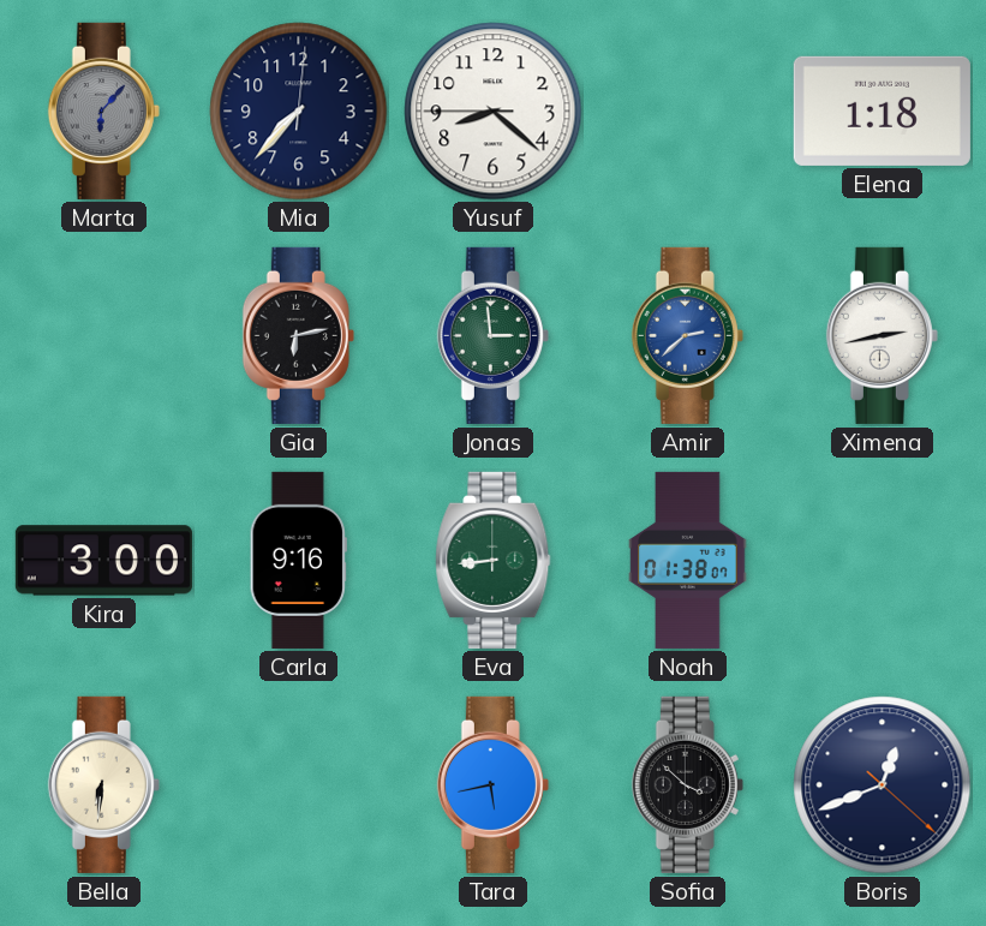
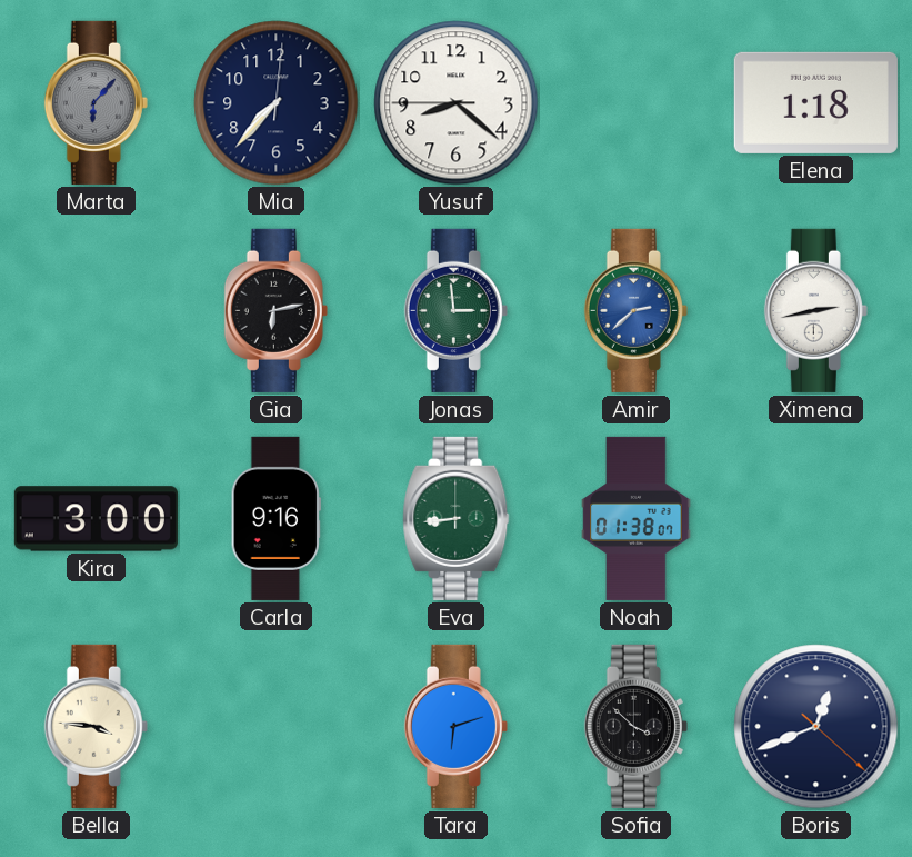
Bella: 6:31 -> 3:46 (96, 726)
Tara: 5:43 -> 6:12 (455, 726)
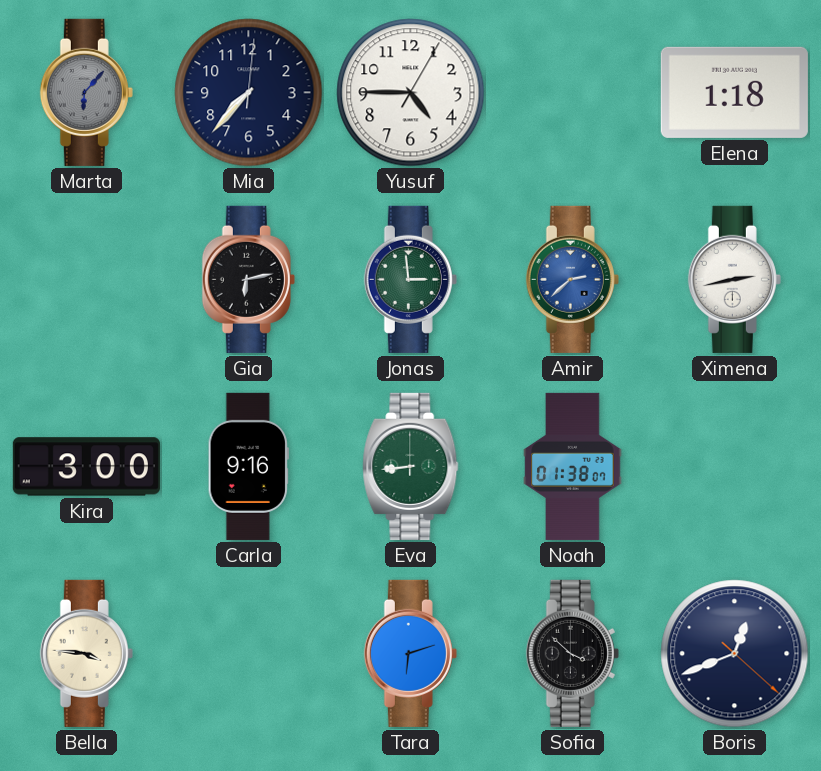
Yusuf: 8:21 -> 4:45 (411, 93)
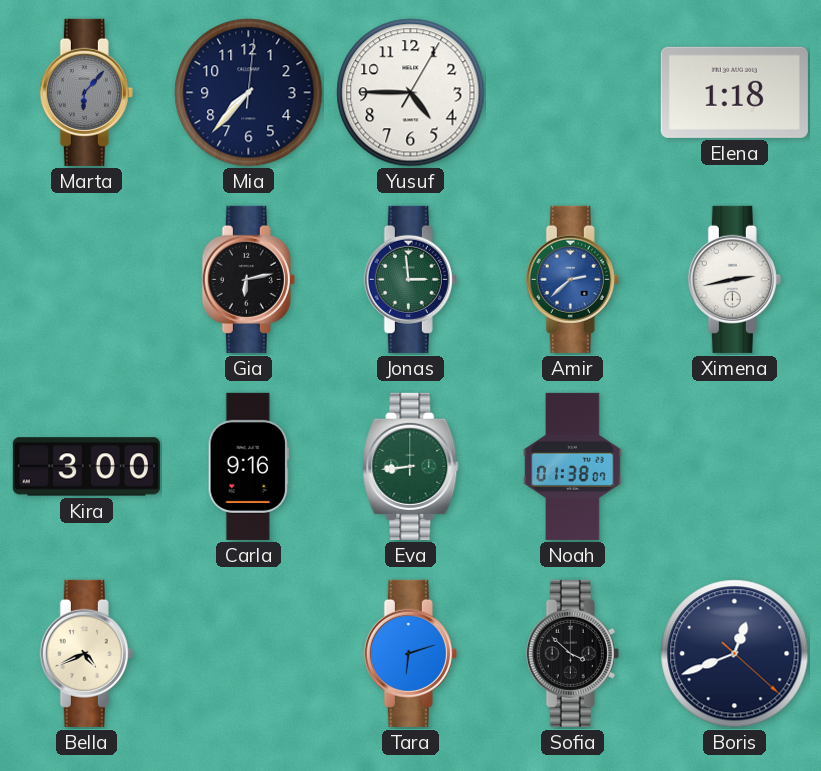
Bella: 3:46 -> 4:41 (86, 653)
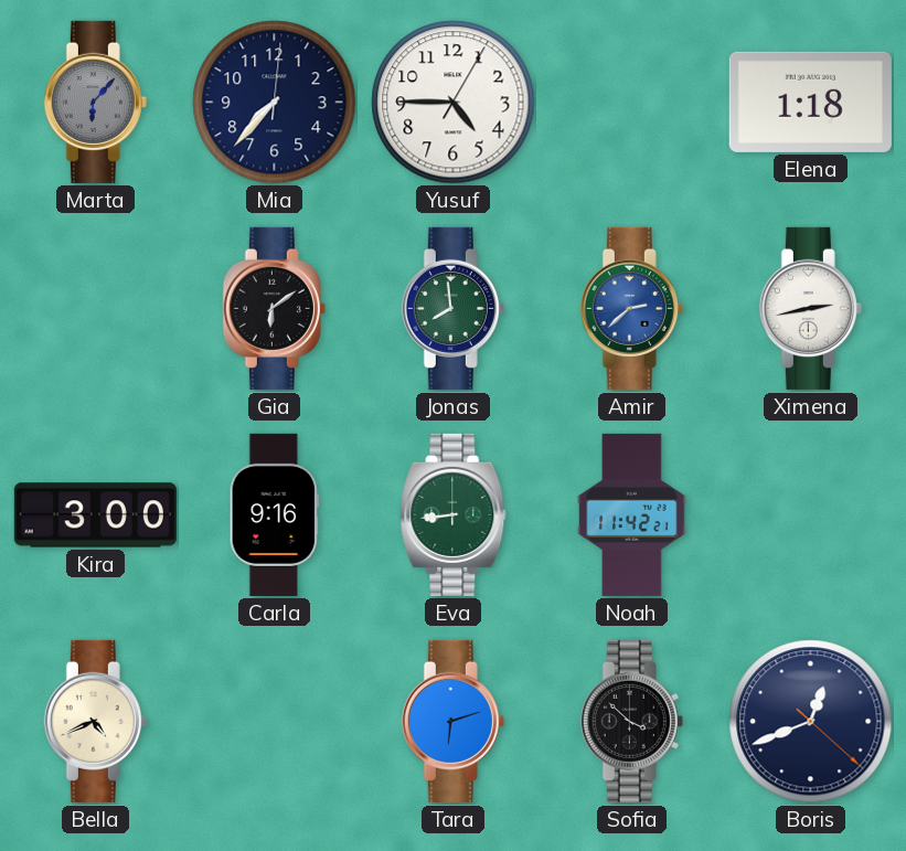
Gia: 6:13 -> 6:09 (274, 308)
Jonas: 2:59 -> 7:59 (452, 308)
Noah: 01:38 -> 11:42 (632, 514)
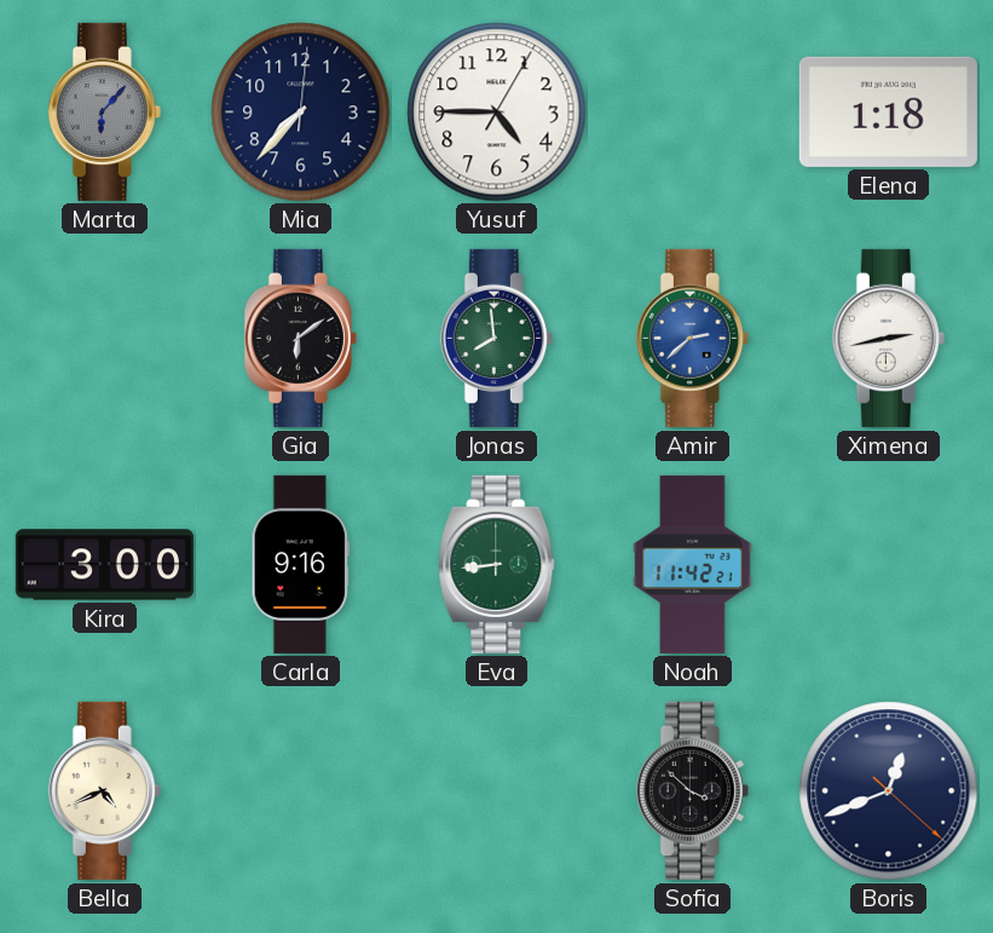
Tara: 6:12 -> none (452, 721)
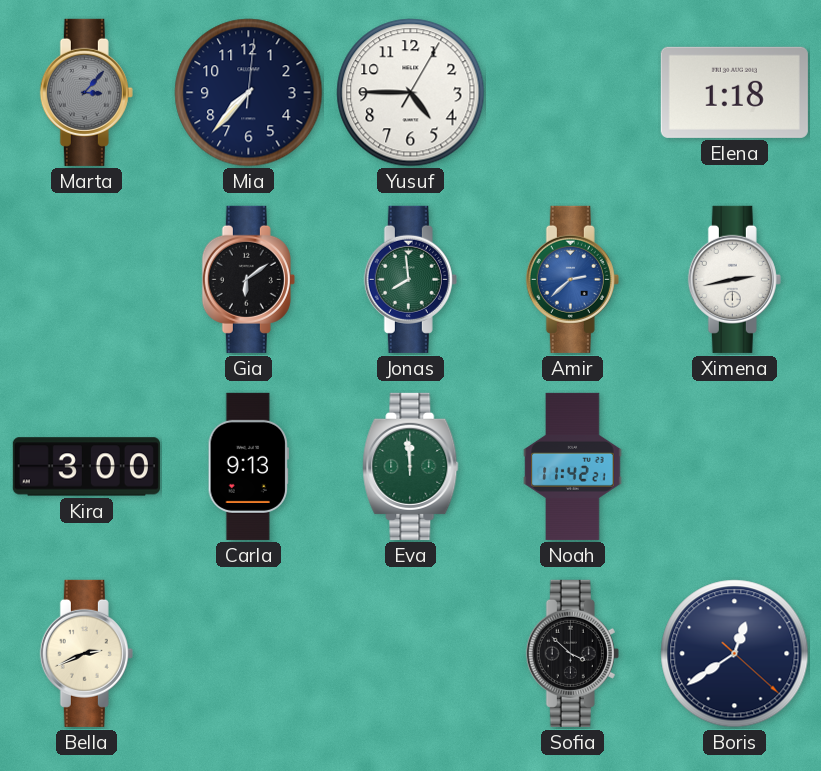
Marta: 6:07 -> 3:07 (86, 92)
Carla: 9:16 -> 9:13 (248, 466)
Eva: 8:44 -> 11:59 (411, 466)
Bella: 4:41 -> 2:41 (86, 653)
Boris: 12:41 -> 12:39 (735, 654)
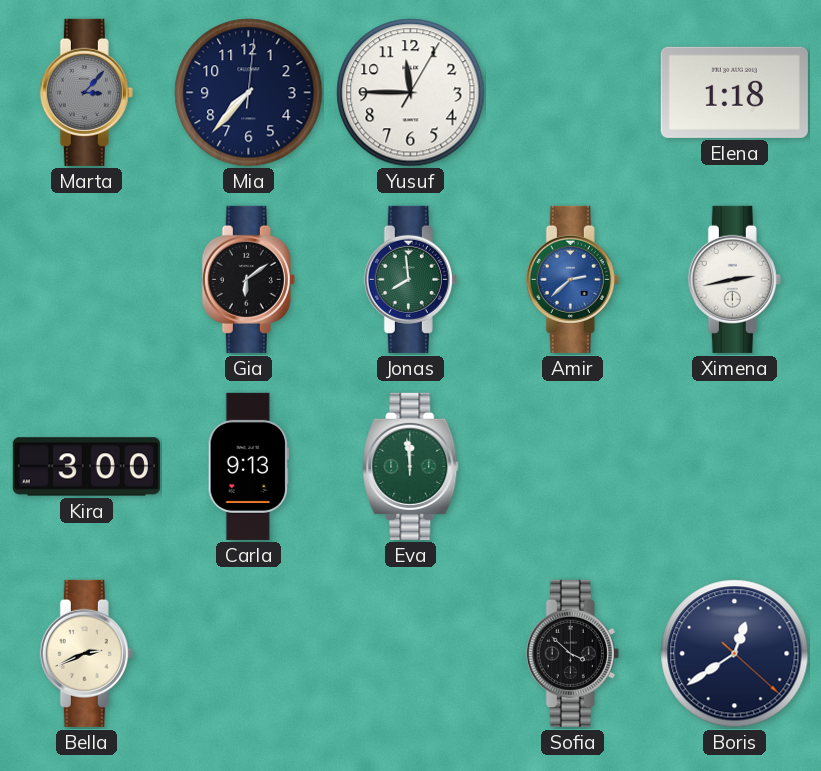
Yusuf: 4:45 -> 11:45 (411, 93)
Noah: 11:42 -> none (573, 466)
